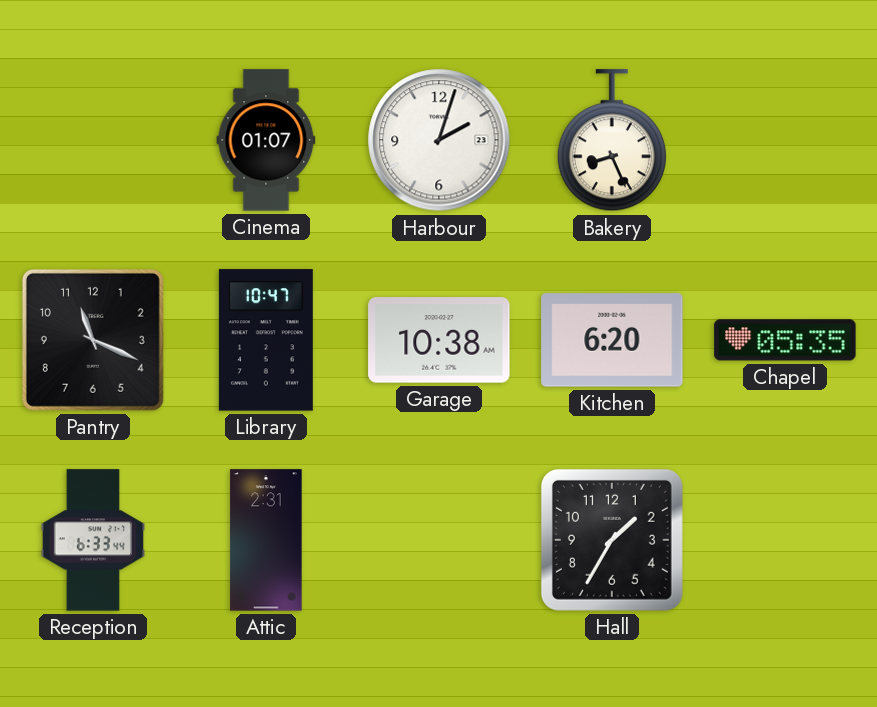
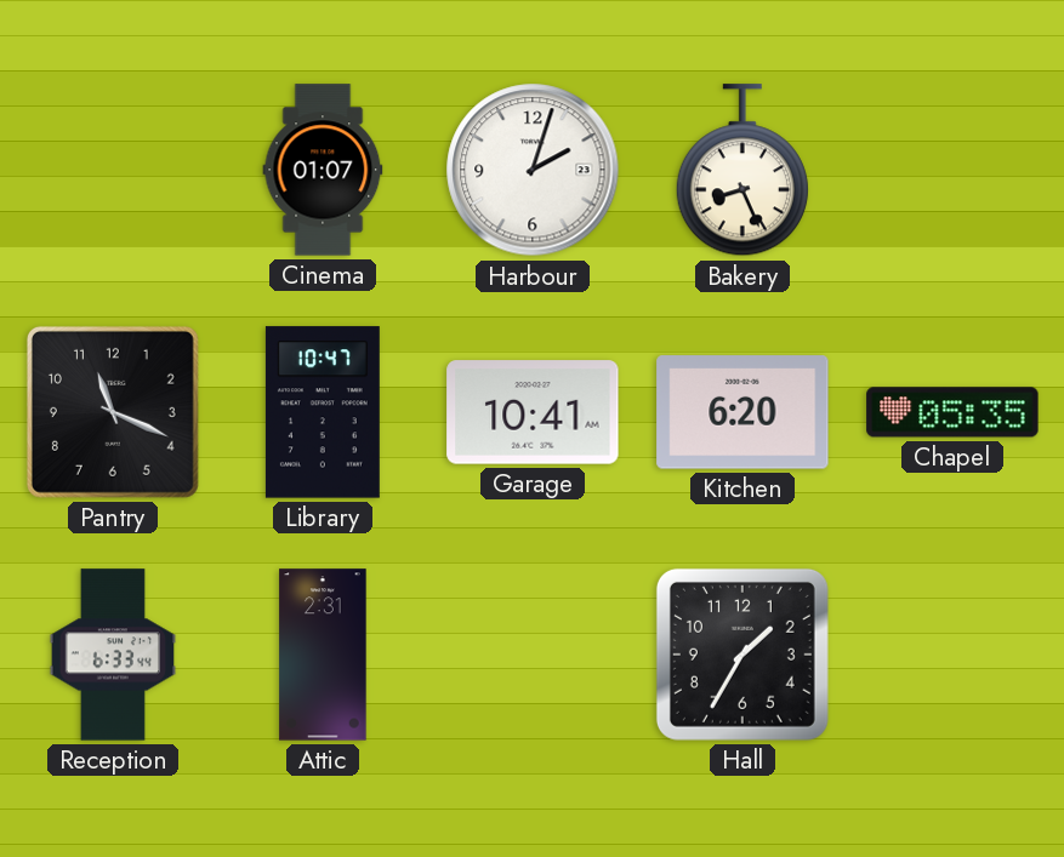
Garage: 10:38 -> 10:41 (533, 412)
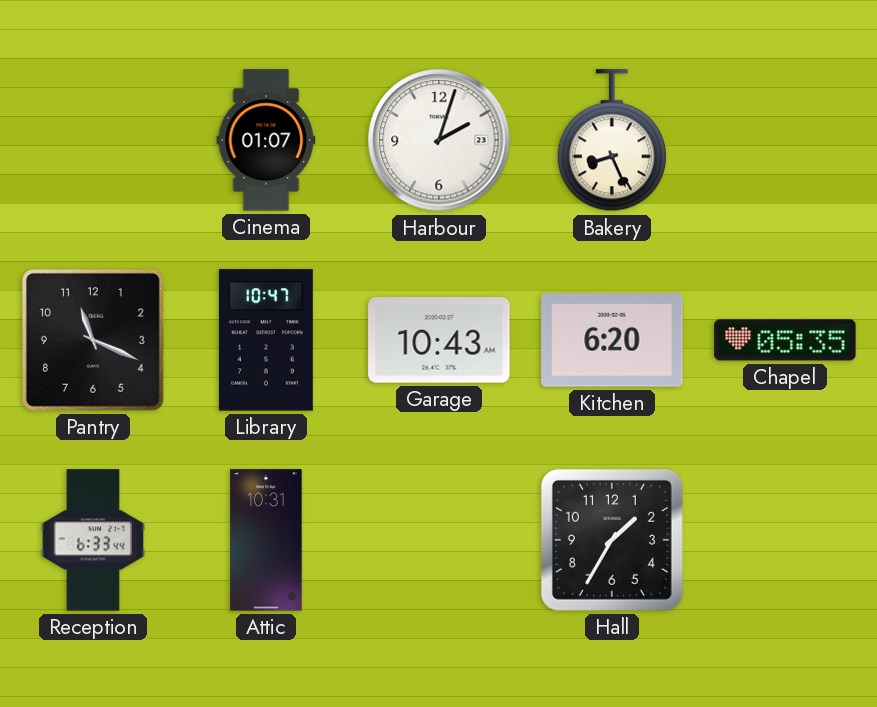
Garage: 10:41 -> 10:43 (439, 340)
Attic: 2:31 -> 10:31 (266, 540)
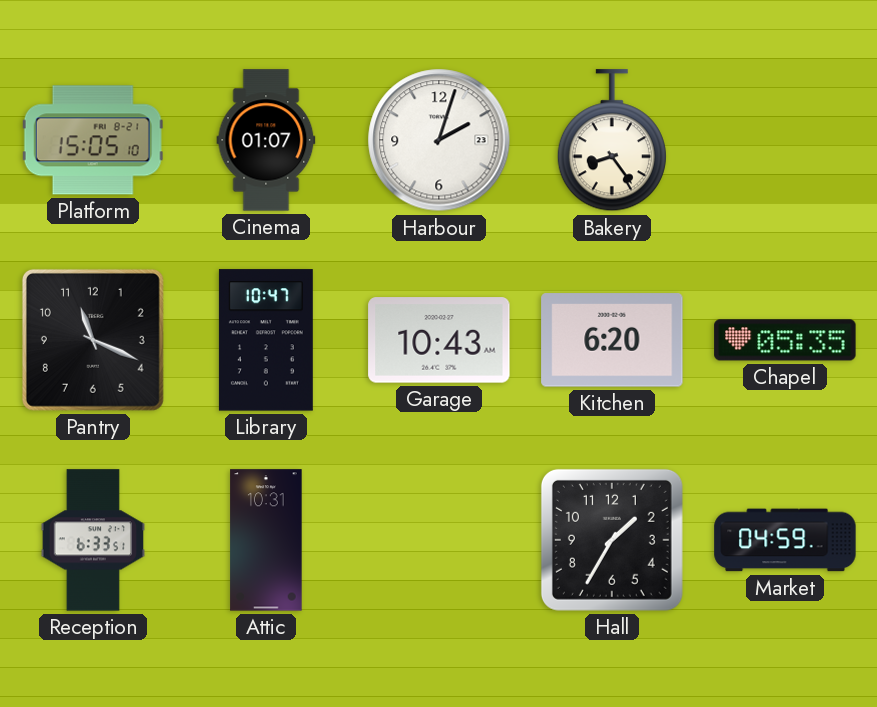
Platform: none -> 15:05 (93, 140)
Bakery: 8:26 -> 8:24 (612, 141)
Reception: 6:33:44 -> 6:33:51 (93, 540)
Market: none -> 04:59 (785, 540)
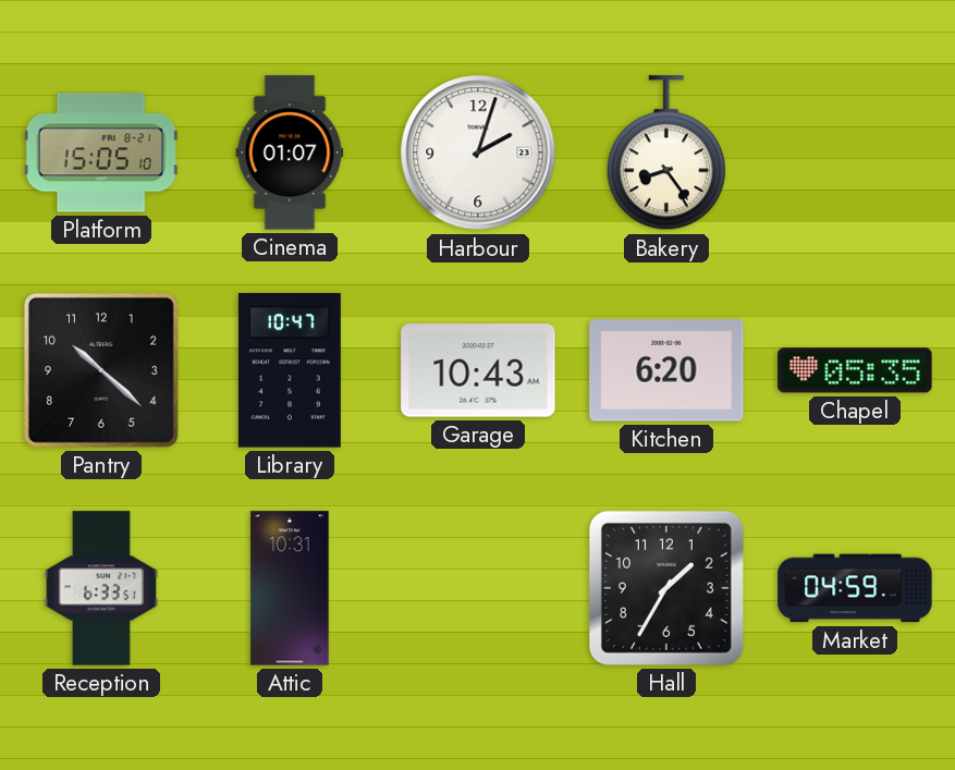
Pantry: 11:19 -> 10:22 (101, 370)
